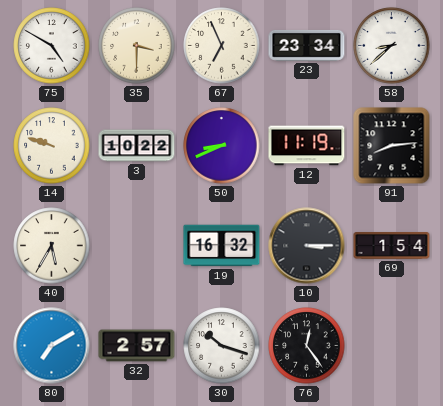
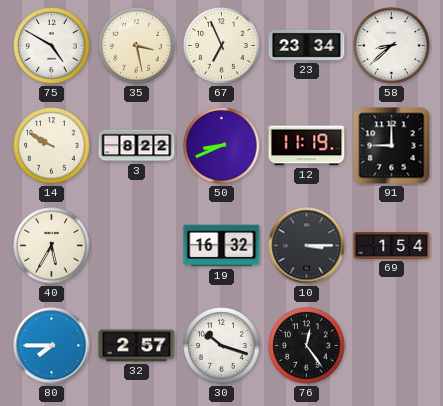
35: 3:30 -> 3:28 (137, 46)
14: 9:48 -> 9:50 (52, 146)
3: 10:22 -> 8:22 (137, 146)
91: 8:14 -> 9:00 (392, 146)
80: 7:10 -> 7:45 (52, 346)
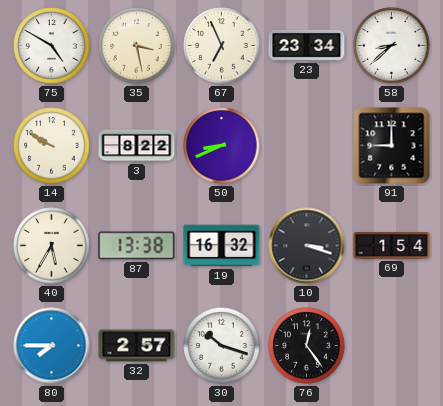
12: 11:19 -> none (307, 146)
87: none -> 13:38 (137, 246)
10: 3:15 -> 3:18 (307, 246)
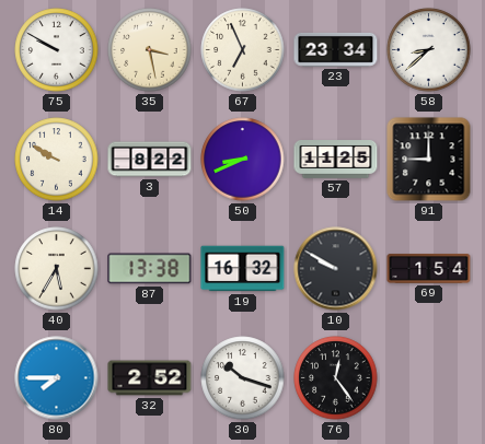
75: 4:50 -> 9:50 (57, 50)
57: none -> 11:25 (336, 160)
10: 3:18 -> 9:50 (336, 269)
32: 2:57 -> 2:52 (150, 378)
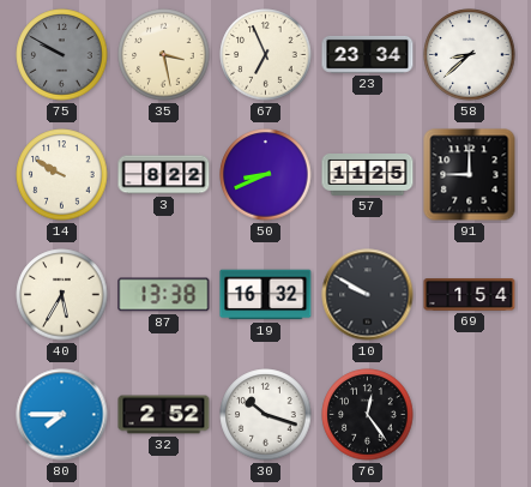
75 dial: white -> grey (62, 55)
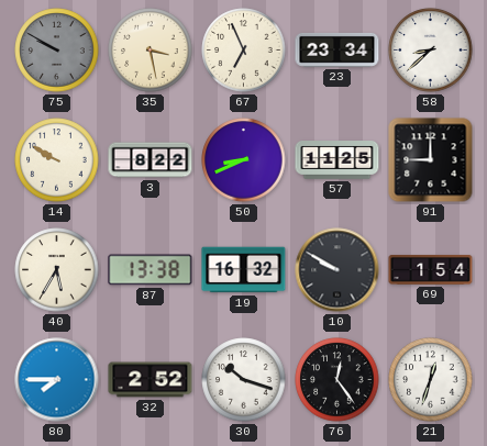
21: none -> 12:33 (431, 380)
